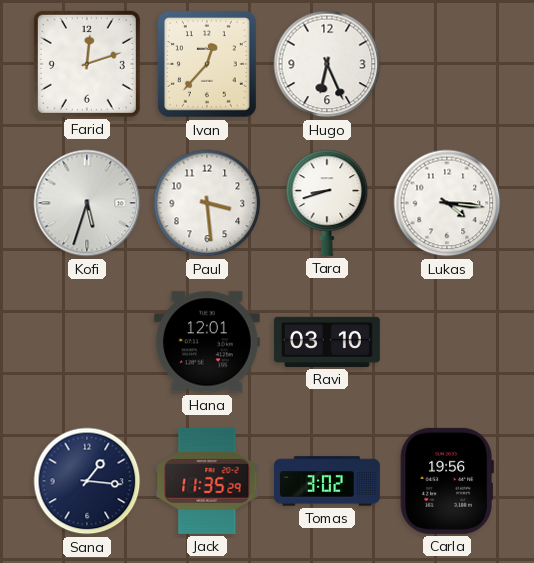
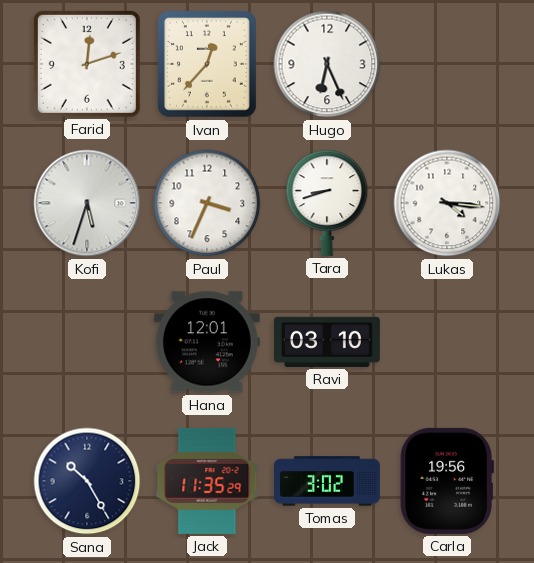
Paul: 3:29 -> 3:34 (207, 203)
Sana: 1:16 -> 10:25 (87, 481)
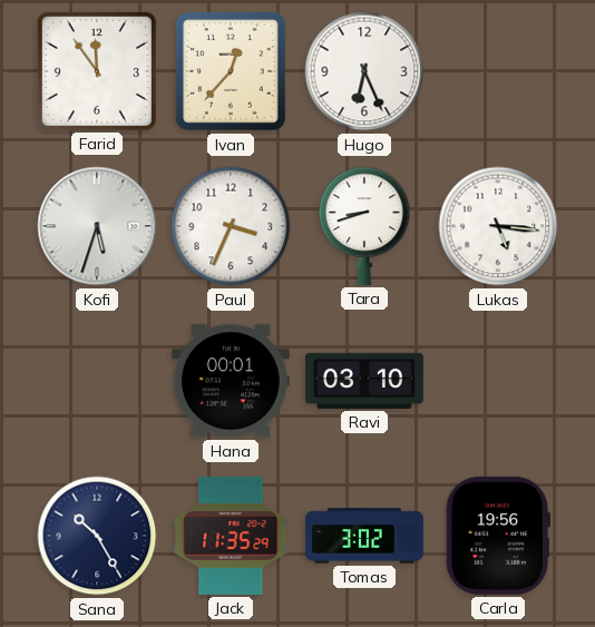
Farid: 12:12 -> 11:54 (97, 71)
Lukas: 4:16 -> 5:16 (498, 226)
Hana: 12:01 -> 00:01 (231, 381)
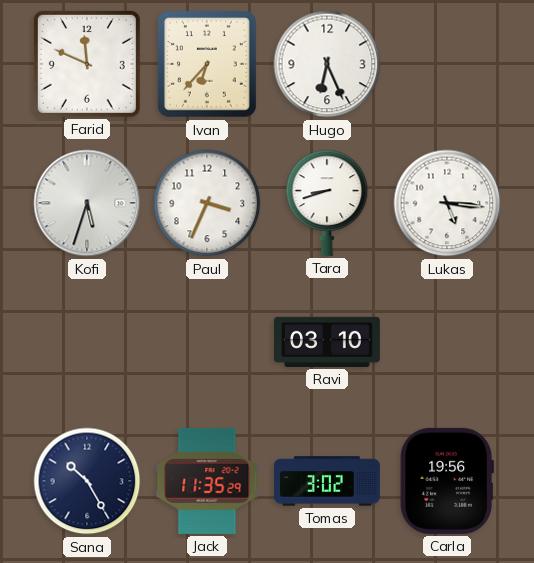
Farid: 11:54 -> 11:49 (87, 64)
Ivan: 12:37 -> 6:37 (207, 65)
Hana: 00:01 -> none (231, 381)
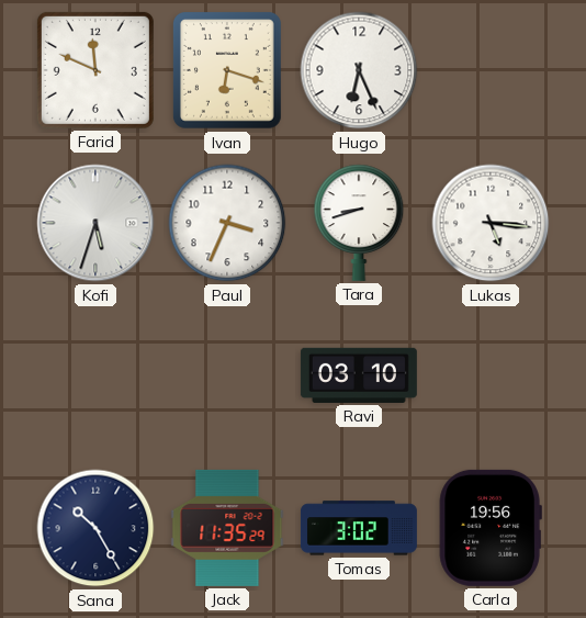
Ivan: 6:37 -> 6:18 (227, 71)
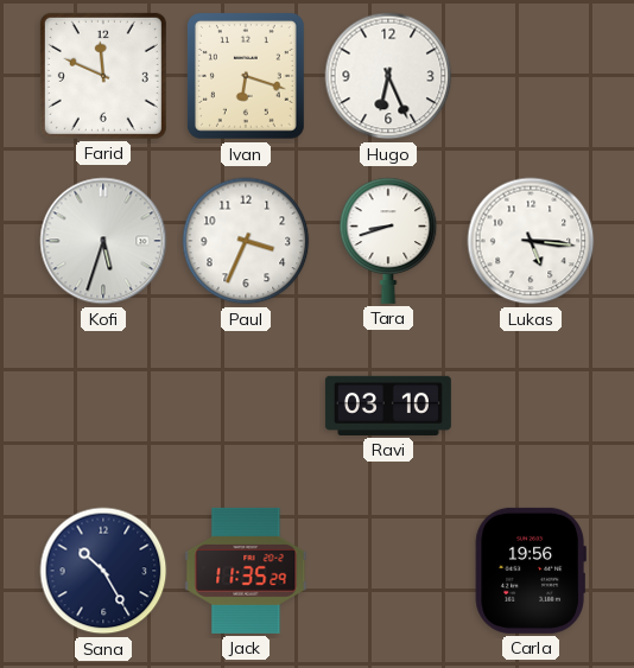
Tomas: 3:02 -> none (359, 528)
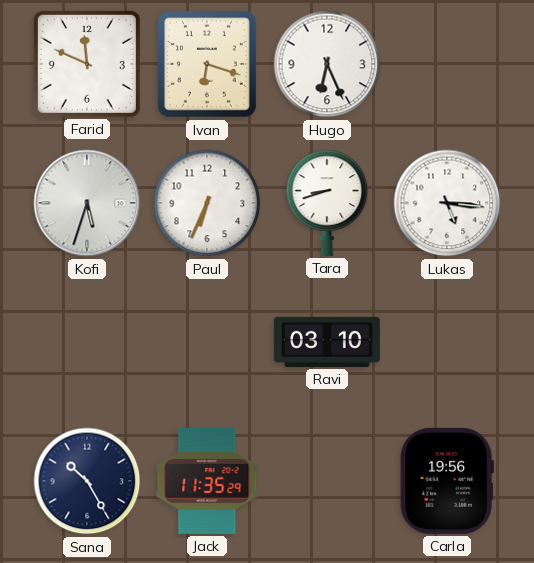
Paul: 3:34 -> 6:34 (207, 203)
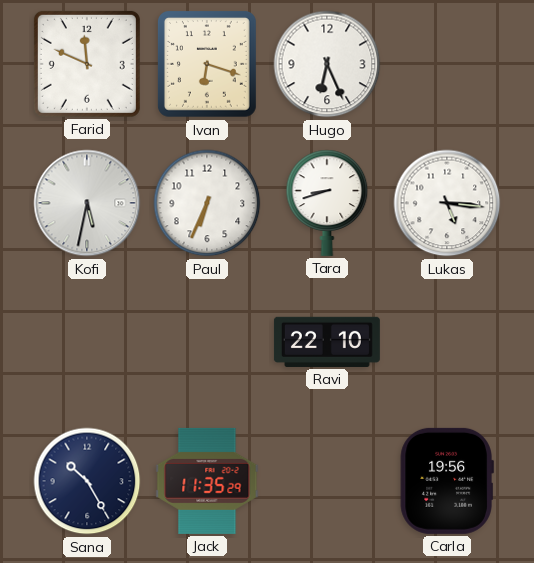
Kofi: 5:33 -> 5:32 (87, 203)
Ravi: 03:10 -> 22:10 (327, 342)
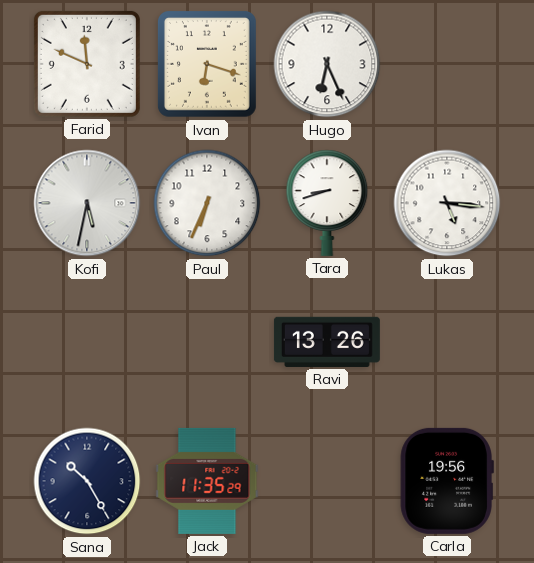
Ravi: 22:10 -> 13:26 (327, 342)
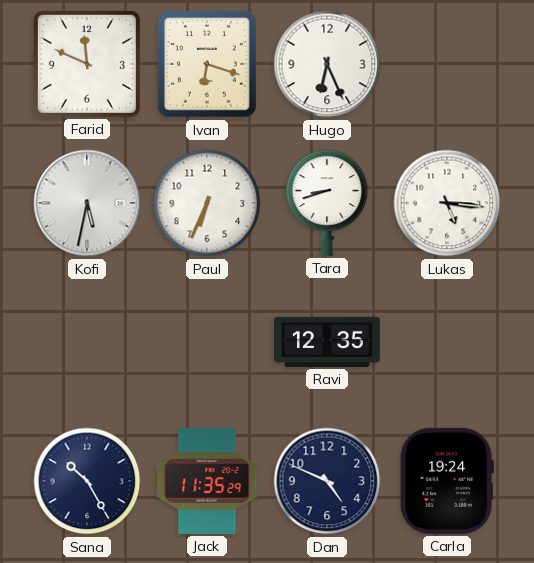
Ravi: 13:26 -> 12:35 (327, 342)
Dan: none -> 4:49 (327, 481)
Carla: 19:56 -> 19:24 (447, 481)
